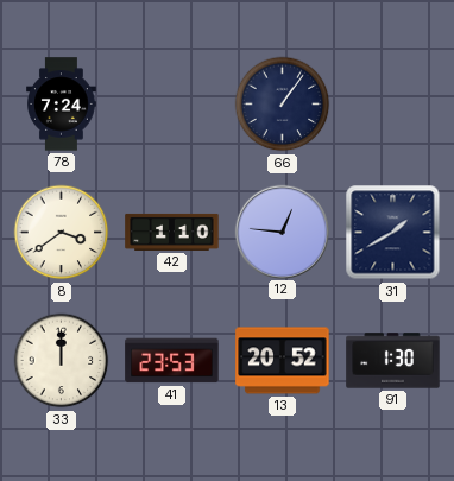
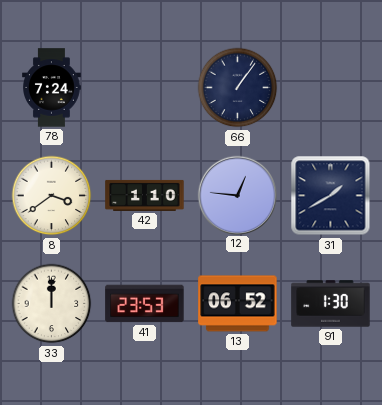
13: 20:52 -> 06:52 (238, 304)
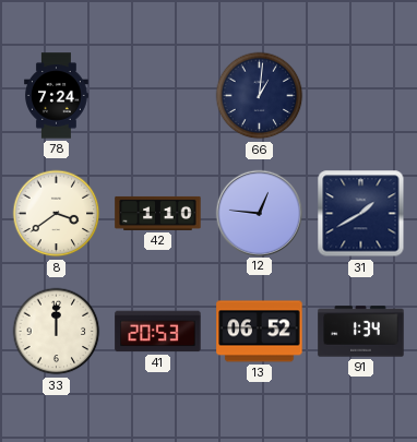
66: 1:06 -> 1:01 (260, 96)
41: 23:53 -> 20:53 (158, 332)
91: 1:30 -> 1:34 (361, 332)
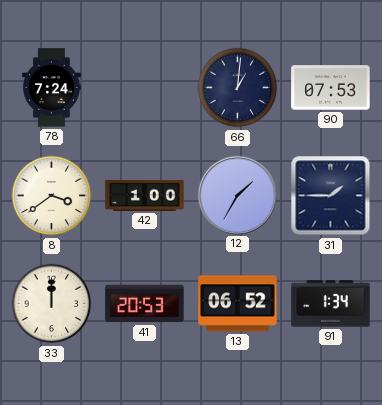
90: none -> 07:53 (331, 88)
42: 1:10 -> 1:00 (145, 195)
12: 12:46 -> 1:35 (237, 195)
31: 1:40 -> 1:45 (331, 196)
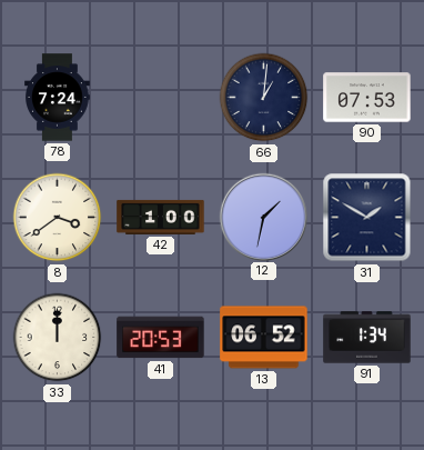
12: 1:35 -> 1:32 (263, 217)
31: 1:45 -> 1:50 (367, 218)
